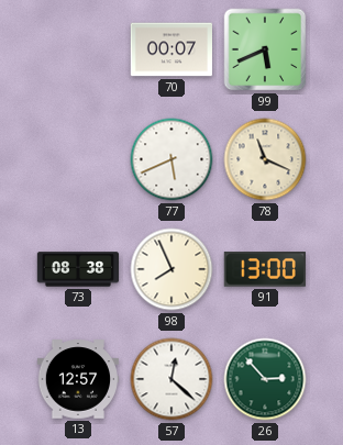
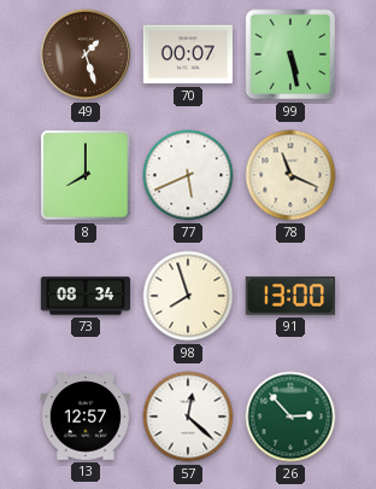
49: none -> 1:27 (86, 54)
99: 5:41 -> 5:28 (290, 54)
8: none -> 8:00 (86, 175)
73: 08:38 -> 08:34 (86, 296)
98: 7:56 -> 7:57 (188, 296)
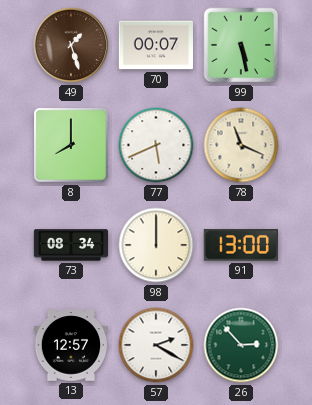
98: 7:57 -> 12:00 (156, 245)
57: 12:22 -> 2:20 (156, 345)
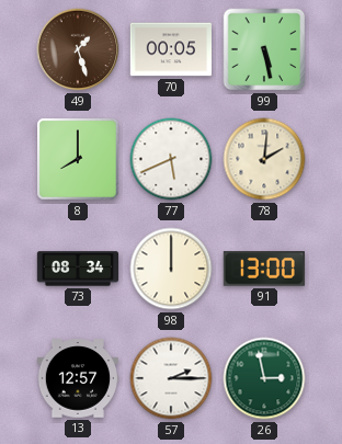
70: 00:07 -> 00:05 (170, 49)
78: 11:19 -> 2:01 (264, 159)
57: 2:20 -> 2:15 (171, 378)
26: 2:53 -> 2:58 (264, 378)
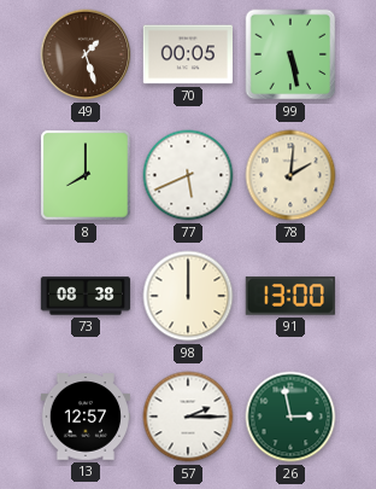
73: 08:34 -> 08:38 (86, 296)
